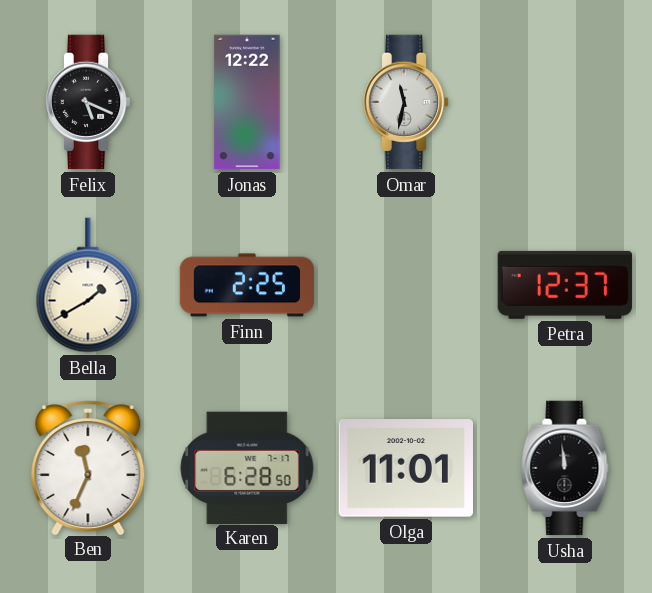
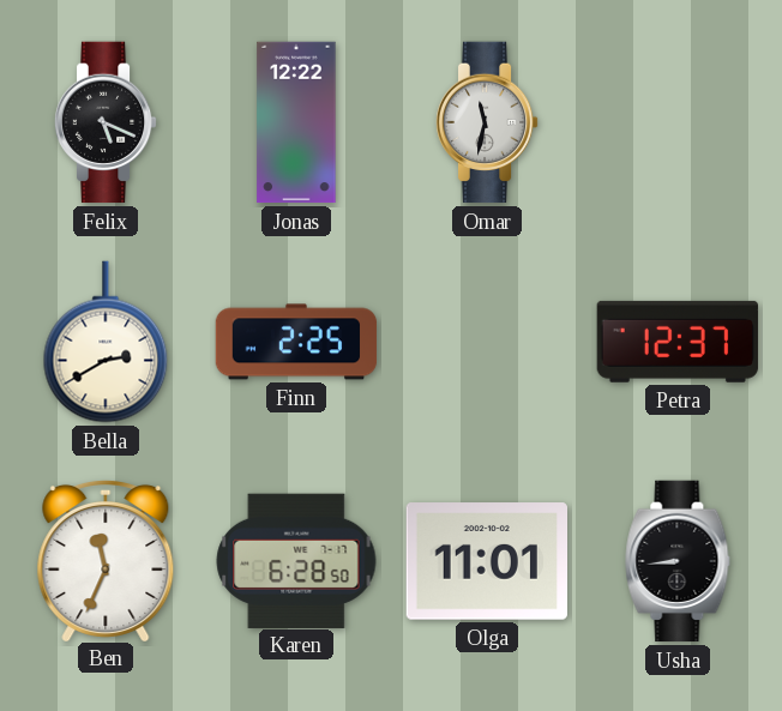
Bella: 1:40 -> 2:40 (106, 342)
Usha: 11:59 -> 8:44 (678, 561)
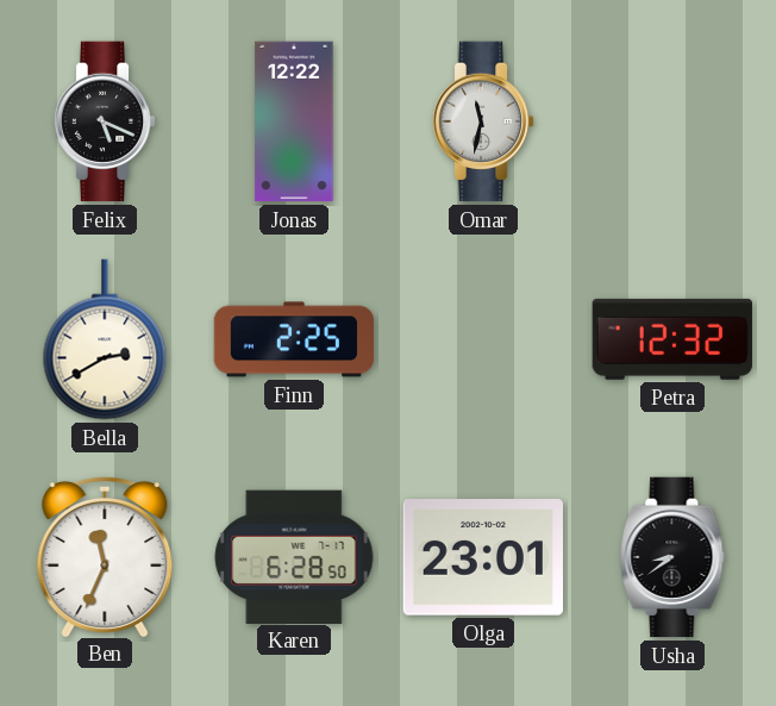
Petra: 12:37 -> 12:32 (672, 339)
Olga: 11:01 -> 23:01 (482, 557)
Usha: 8:44 -> 8:39 (672, 557)
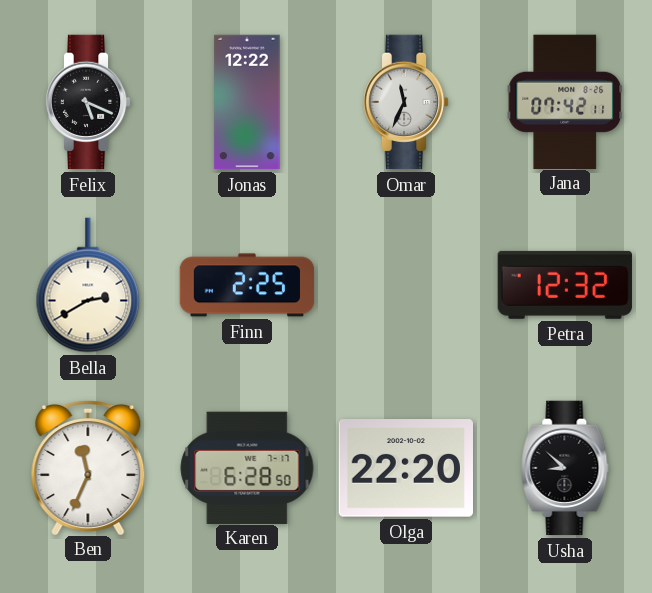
Omar: 11:32 -> 11:34 (406, 102)
Jana: none -> 07:42 (565, 101)
Olga: 23:01 -> 22:20 (405, 468)
Usha: 8:39 -> 8:52 (565, 468)
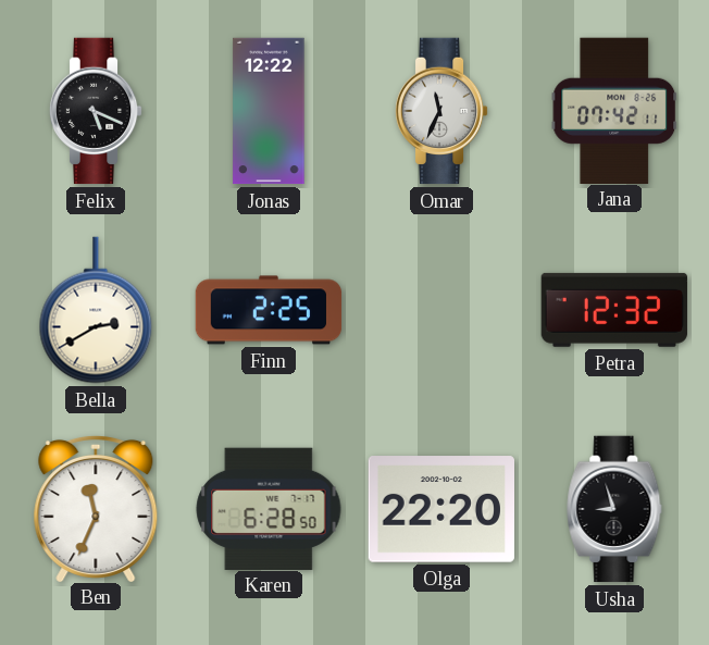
Usha: 8:52 -> 8:57 (614, 509)
